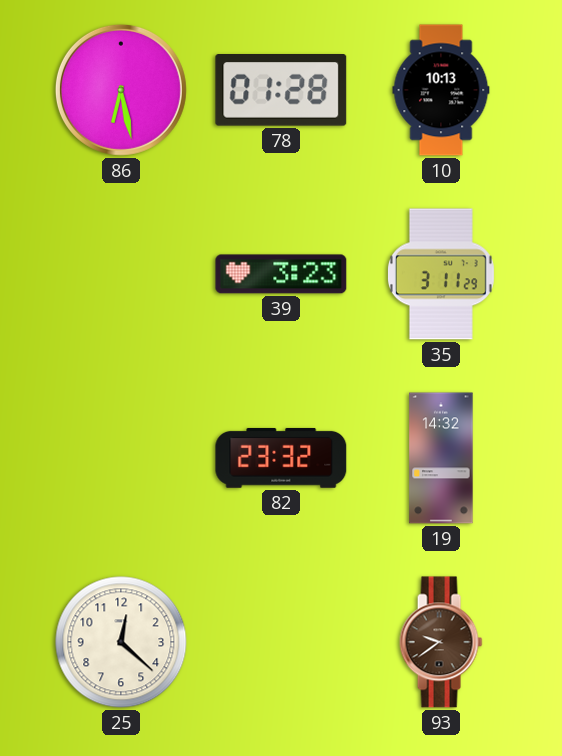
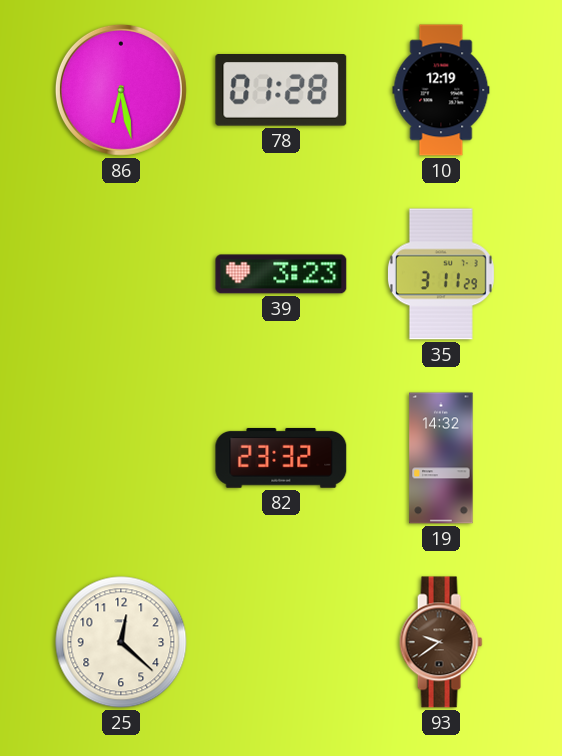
10: 10:13 -> 12:19 (441, 90)
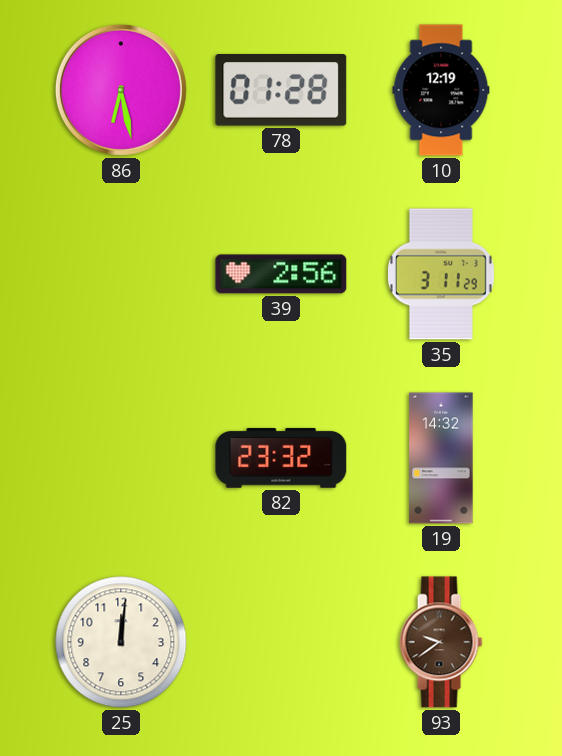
39: 3:23 -> 2:56 (281, 274)
25: 12:22 -> 12:01 (121, 642)
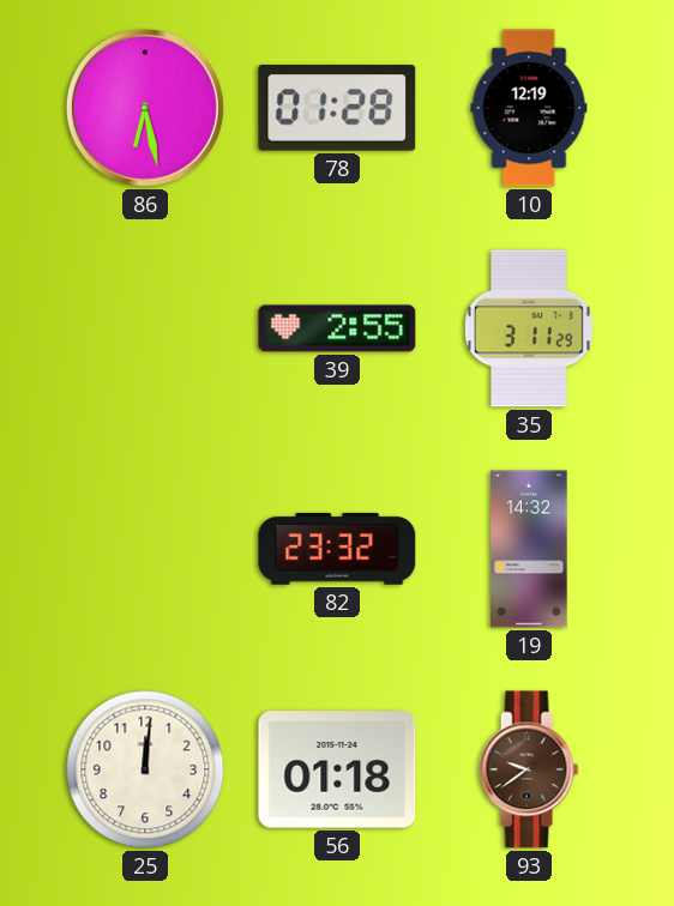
39: 2:56 -> 2:55 (337, 328)
56: none -> 01:18 (337, 769)
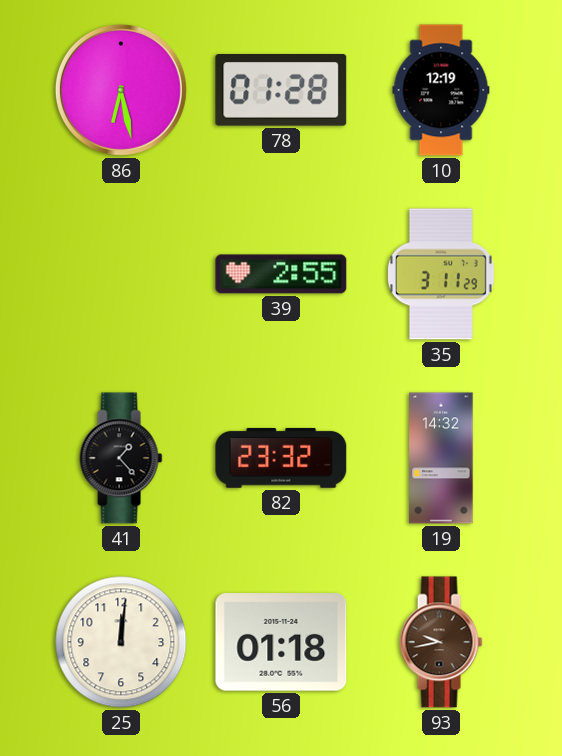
41: none -> 1:23 (121, 458)
93: 9:39 -> 9:43 (441, 642)
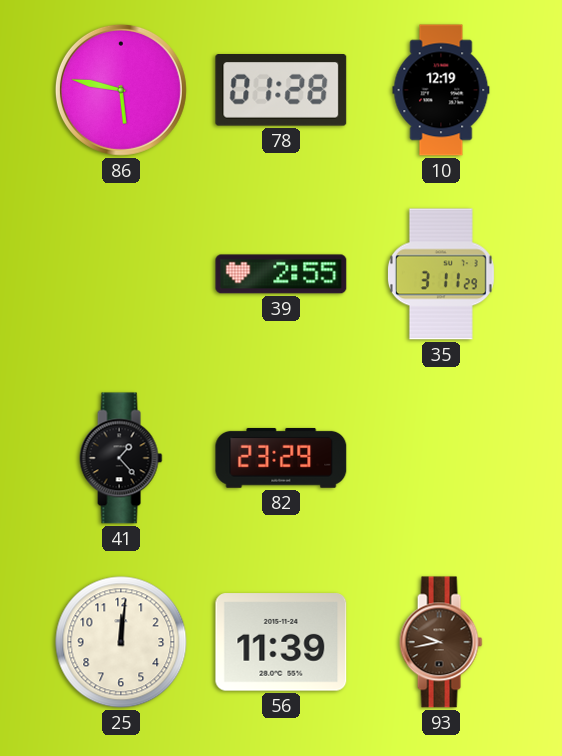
86: 6:28 -> 5:47 (121, 90)
82: 23:32 -> 23:29 (281, 458)
19: 14:32 -> none (441, 458)
56: 01:18 -> 11:39 (281, 642)
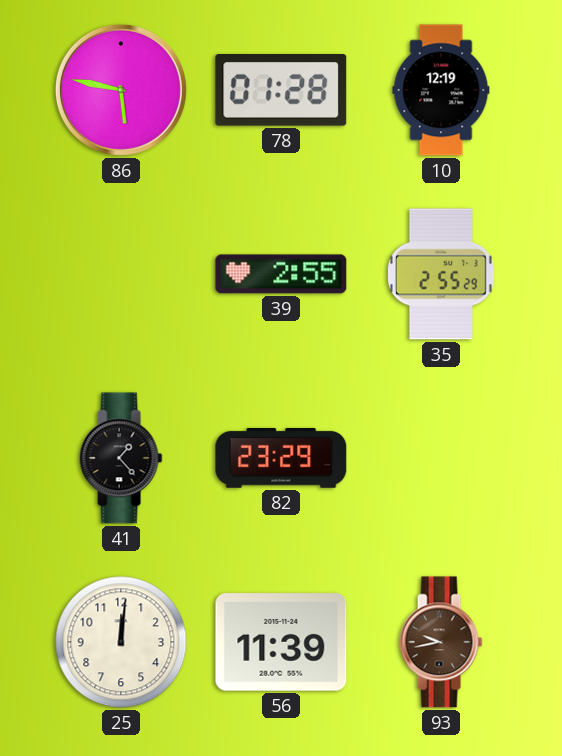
35: 3:11 -> 2:55 (441, 274)
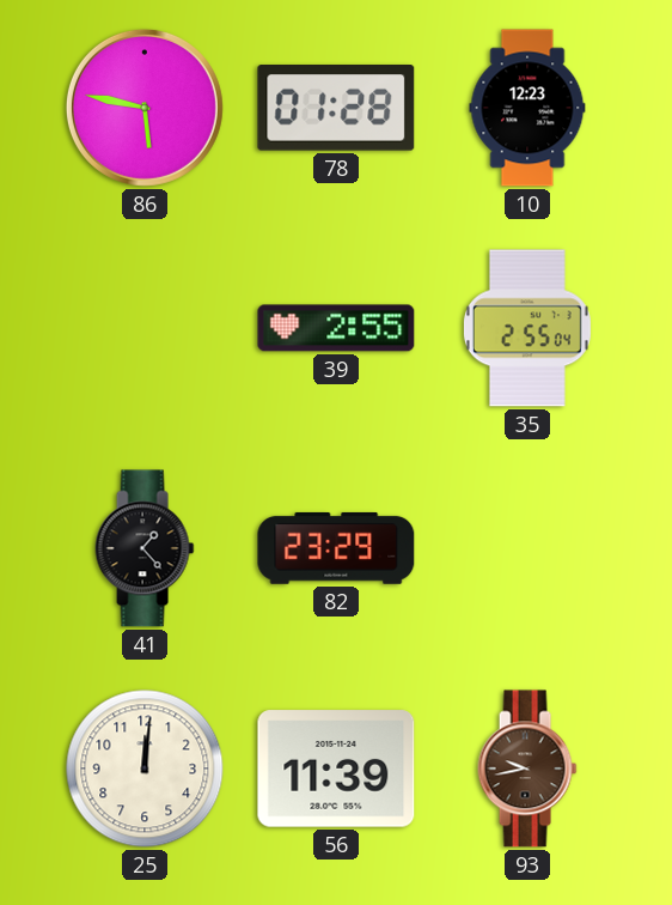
10: 12:19 -> 12:23 (527, 108)
35: 2:55:29 -> 2:55:04 (527, 328)
